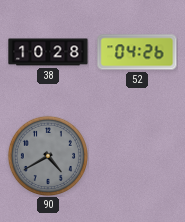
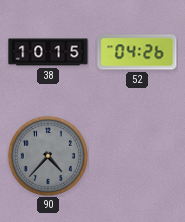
38: 10:28 -> 10:15 (48, 52)
90: 4:40 -> 4:37 (47, 155)
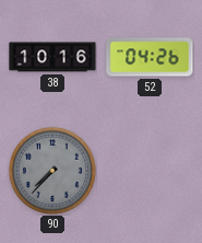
38: 10:15 -> 10:16 (52, 57)
90: 4:37 -> 7:37 (51, 170)
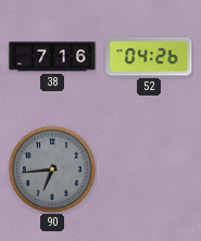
38: 10:16 -> 7:16 (52, 56)
90: 7:37 -> 6:44 (51, 168)
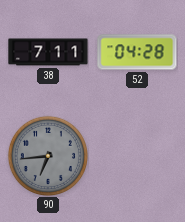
38: 7:16 -> 7:11 (48, 52)
52: 04:26 -> 04:28 (137, 52)
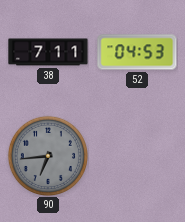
52: 04:28 -> 04:53 (137, 52)
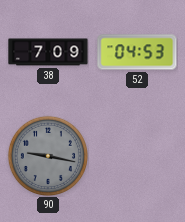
38: 7:11 -> 7:09 (48, 52)
90: 6:44 -> 9:17 (47, 155)
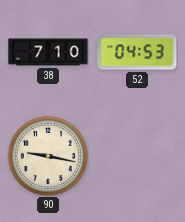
38: 7:09 -> 7:10 (48, 52)
90 dial: grey -> cream (47, 155)
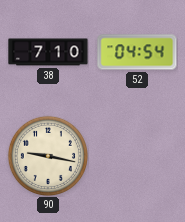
52: 04:53 -> 04:54 (137, 52)
